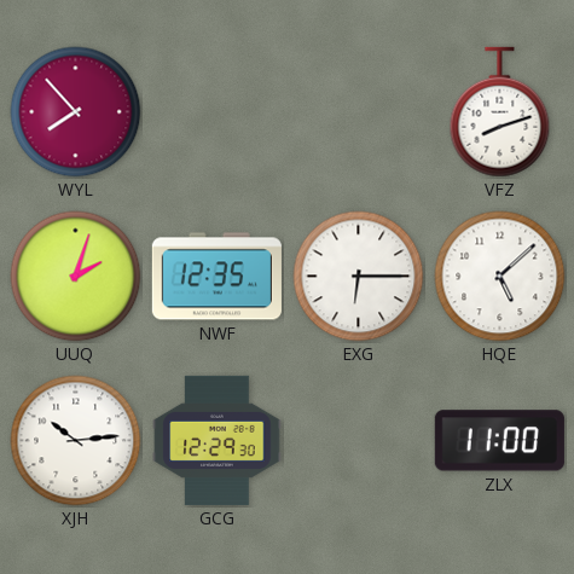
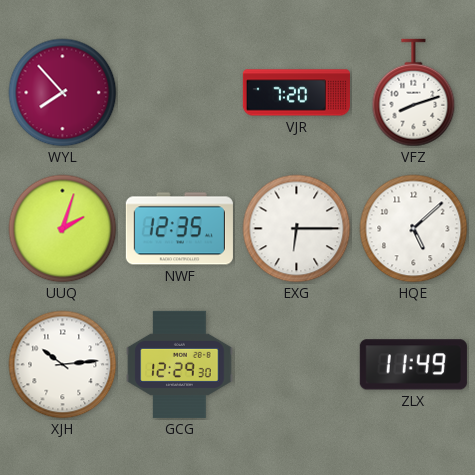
VJR: none -> 7:20 (296, 93)
ZLX: 11:00 -> 11:49 (413, 365)
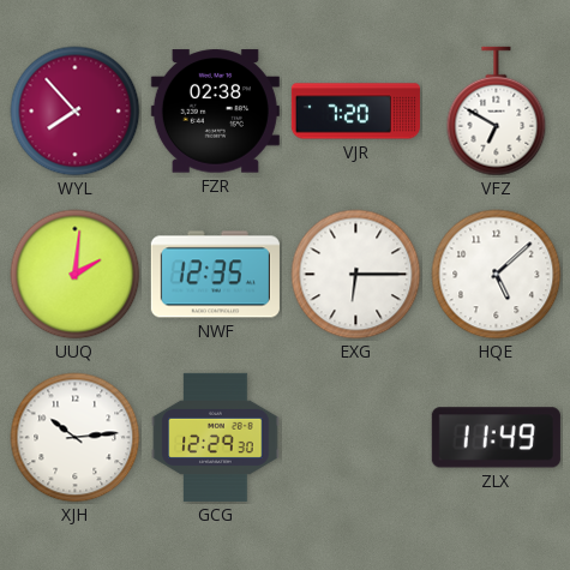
FZR: none -> 02:38 (215, 112)
VFZ: 8:12 -> 6:50 (497, 112)
UUQ: 2:03 -> 2:01 (76, 275)
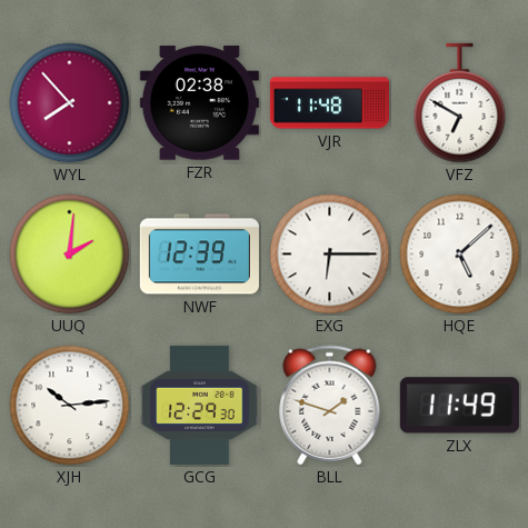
VJR: 7:20 -> 11:48 (329, 103)
NWF: 12:35 -> 12:39 (199, 255)
BLL: none -> 1:48 (330, 406)
